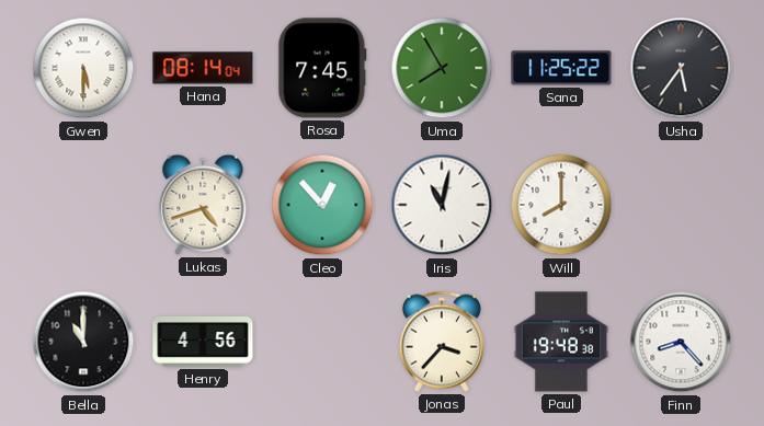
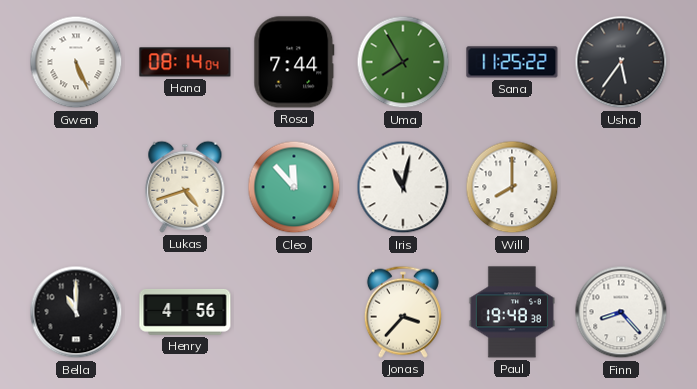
Gwen: 5:30 -> 5:26 (76, 62)
Rosa: 7:45 -> 7:44 (294, 62)
Cleo: 12:53 -> 11:53 (294, 187)
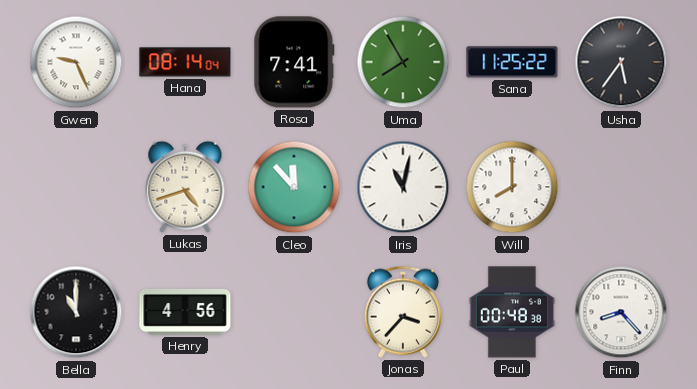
Gwen: 5:26 -> 9:26 (76, 62)
Rosa: 7:44 -> 7:41 (294, 62)
Paul: 19:48 -> 00:48 (512, 312)
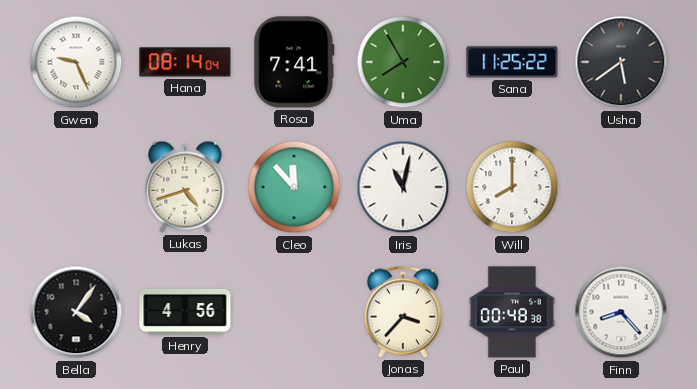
Usha: 5:36 -> 5:39 (621, 62)
Bella: 11:00 -> 4:06 (76, 312)
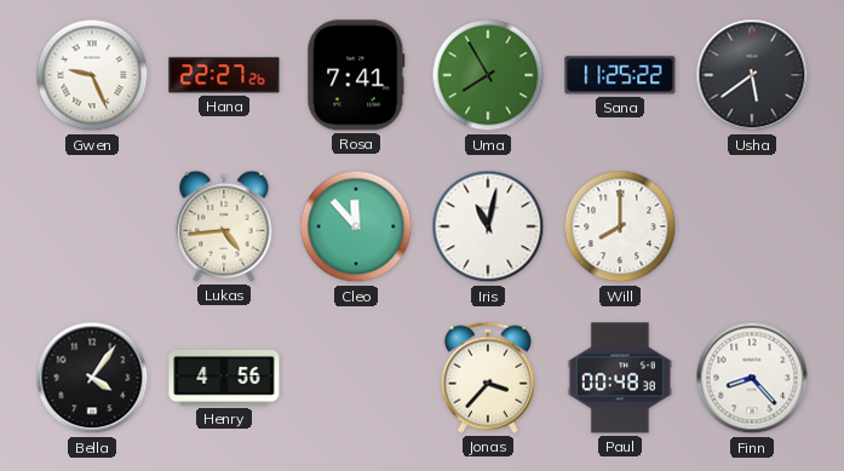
Hana: 08:14 -> 22:27 (224, 75)
Lukas: 4:42 -> 4:44 (224, 226)
